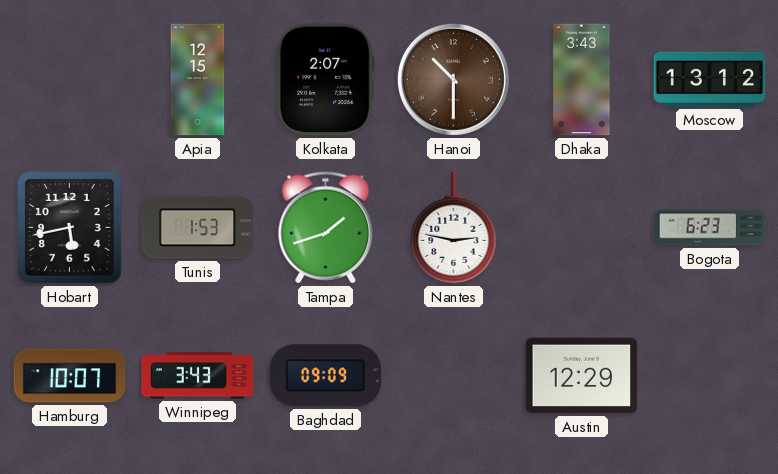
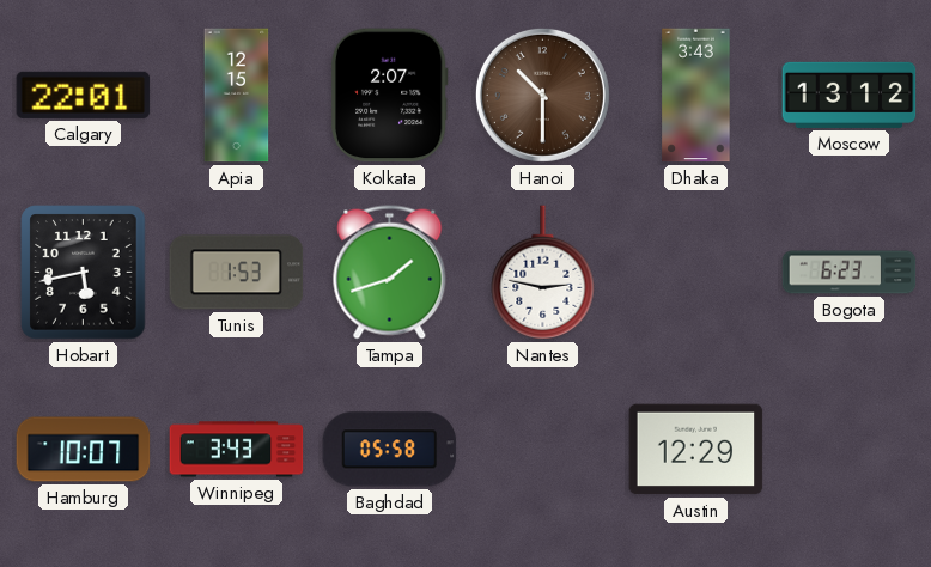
Calgary: none -> 22:01 (84, 94)
Baghdad: 09:09 -> 05:58 (390, 450)
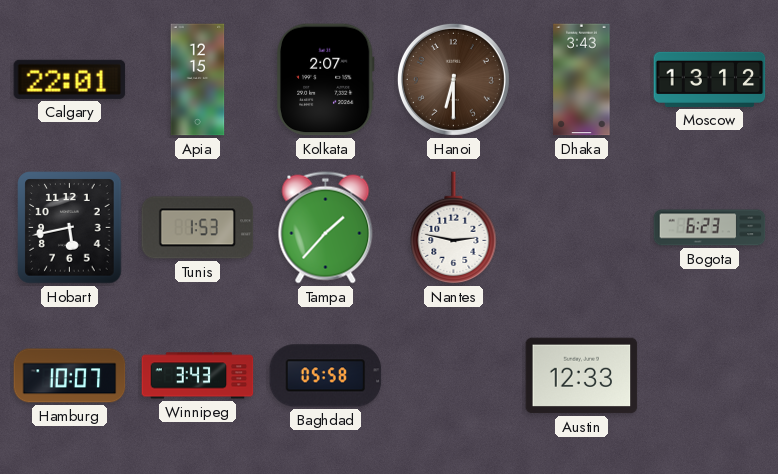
Hanoi: 10:30 -> 6:30 (453, 79)
Tampa: 1:42 -> 1:37 (326, 228)
Austin: 12:29 -> 12:33 (582, 376)
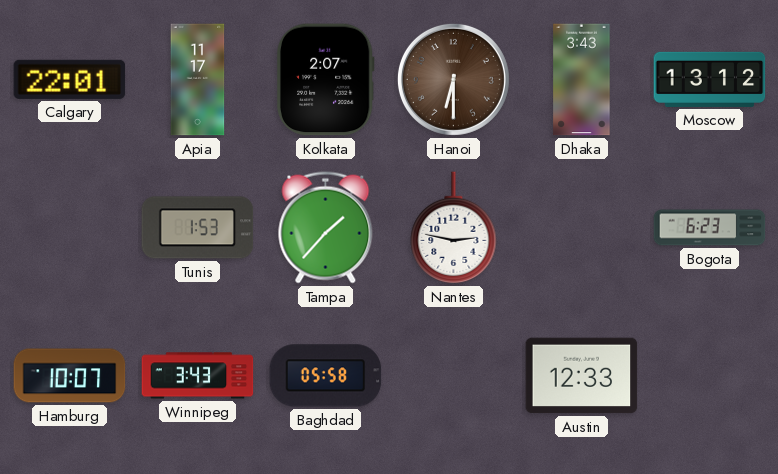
Apia: 12:15 -> 11:17 (198, 80)
Hobart: 5:43 -> none (70, 228)
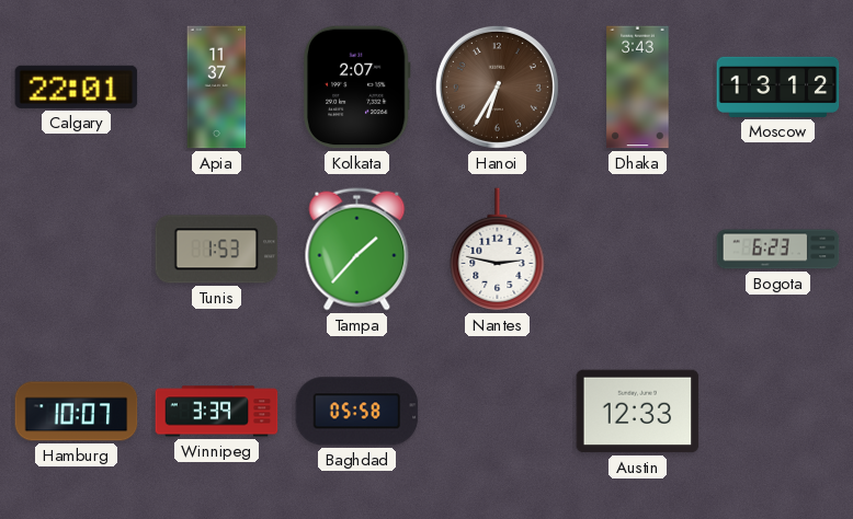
Apia: 11:17 -> 11:37 (217, 88)
Hanoi: 6:30 -> 6:35 (497, 86)
Winnipeg: 3:43 -> 3:39 (217, 412)
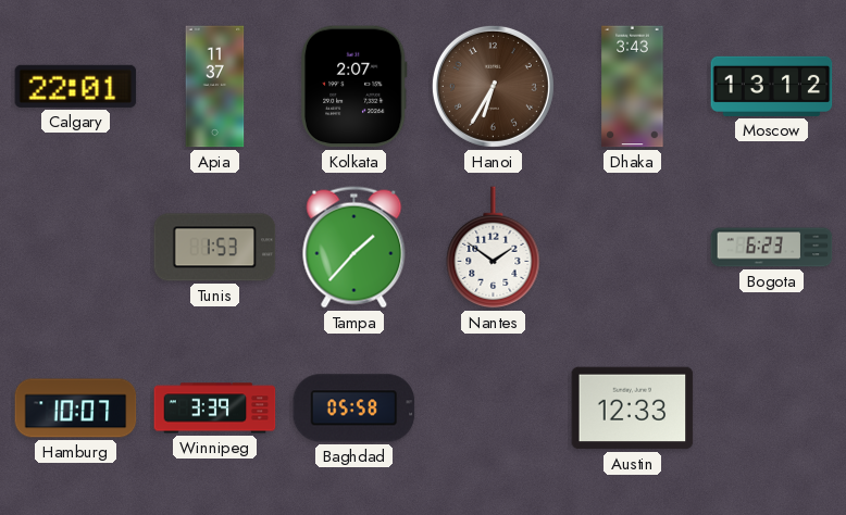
Nantes: 2:47 -> 1:51 (494, 248)
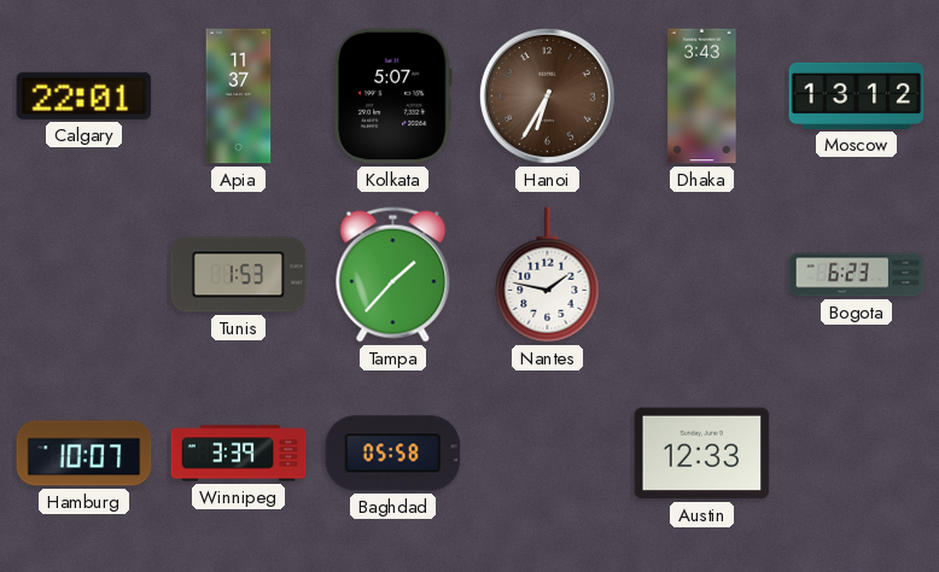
Kolkata: 2:07 -> 5:07 (392, 97)
Nantes: 1:51 -> 1:47 (548, 275)
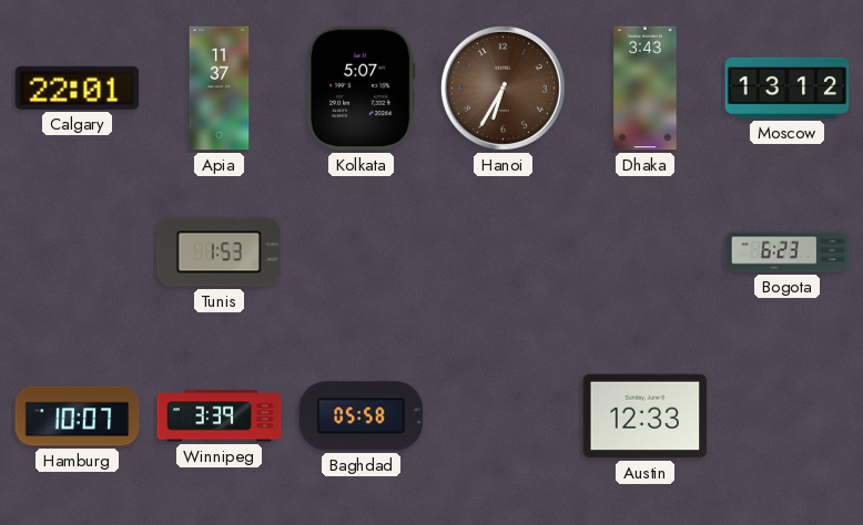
Tampa: 1:37 -> none (393, 275)
Nantes: 1:47 -> none (548, 275)
